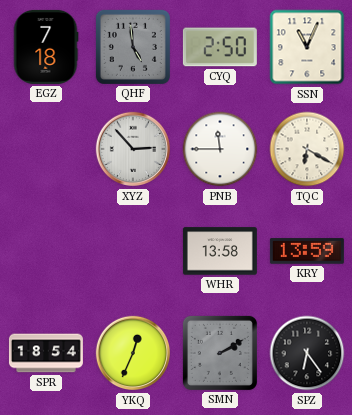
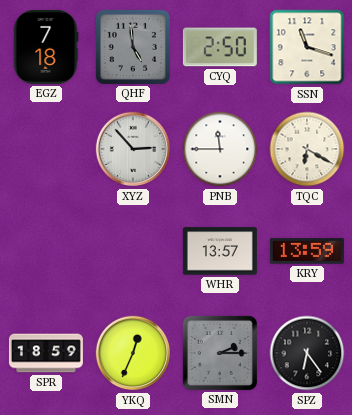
SSN: 11:04 -> 11:18 (307, 47)
WHR: 13:58 -> 13:57 (220, 251)
SPR: 18:54 -> 18:59 (46, 353)
SMN: 2:10 -> 2:15 (220, 353)
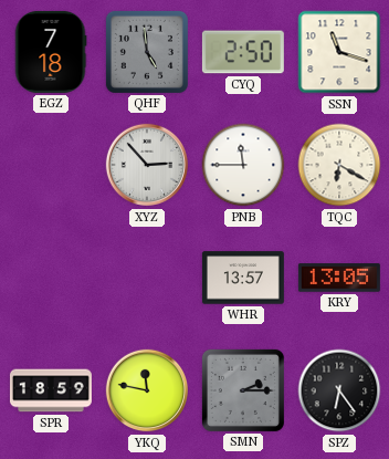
KRY: 13:59 -> 13:05 (339, 278)
YKQ: 12:34 -> 11:47 (147, 390)
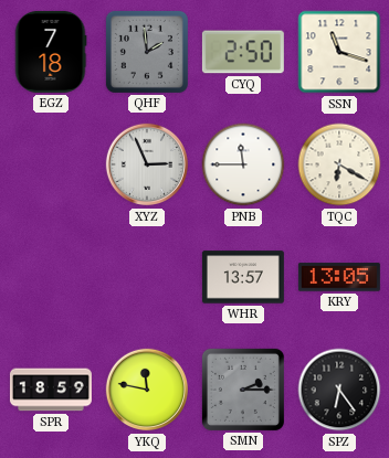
QHF: 4:59 -> 1:59 (147, 52)
XYZ: 2:53 -> 2:56 (147, 164)
